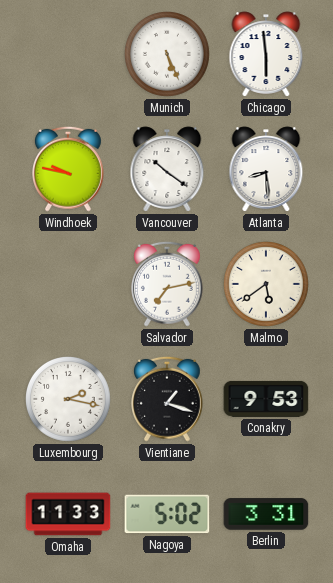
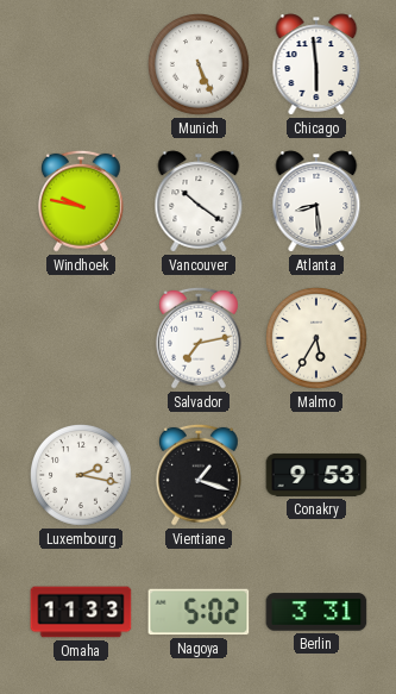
Malmo: 5:39 -> 5:35 (318, 339)
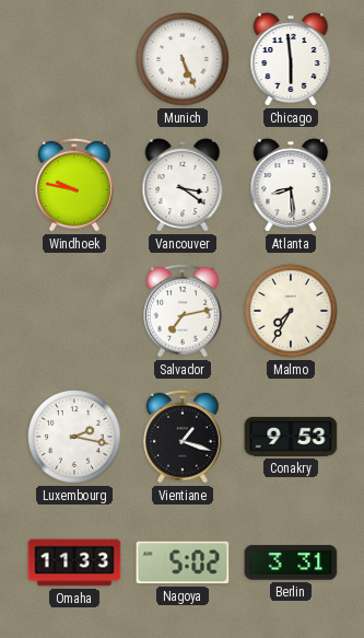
Vancouver: 10:21 -> 3:21 (183, 185)
Malmo: 5:35 -> 7:35 (292, 312)
